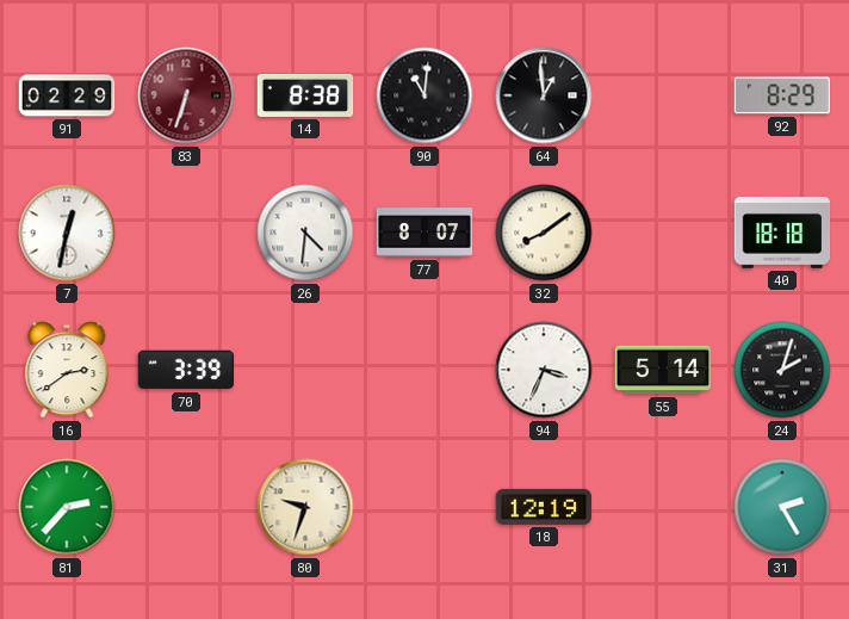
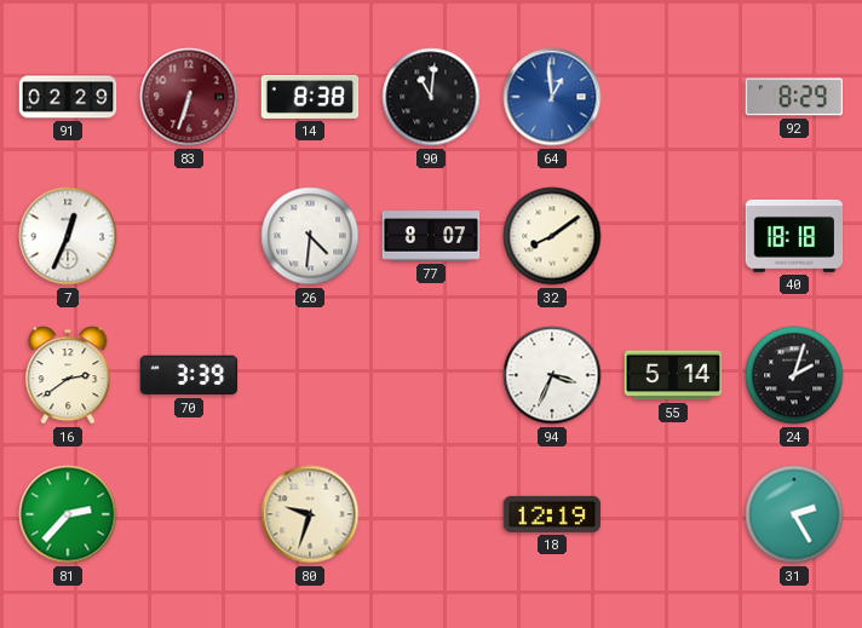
64 dial: black -> blue (552, 97)
7: 12:32 -> 12:34 (68, 236)
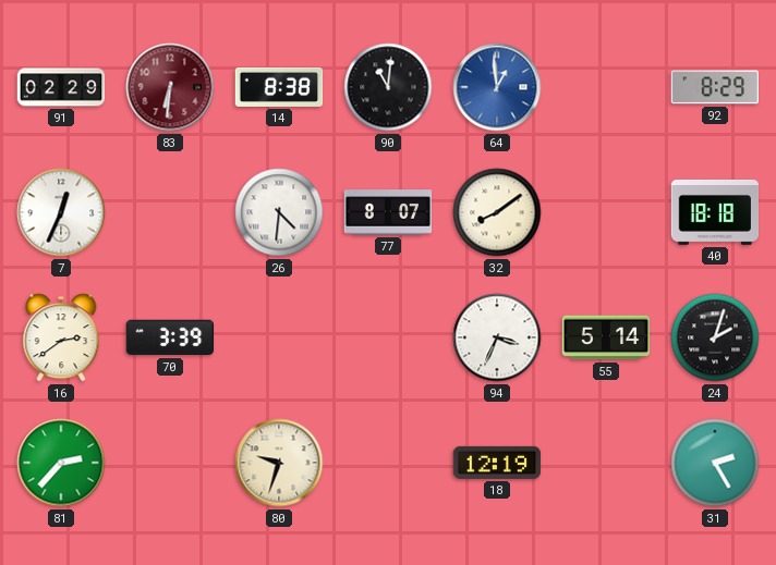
83: 6:33 -> 6:31 (170, 87)
